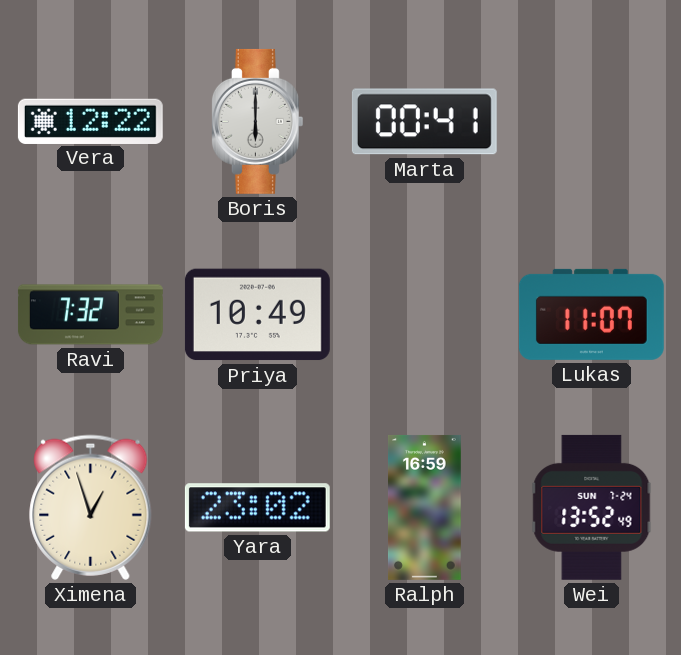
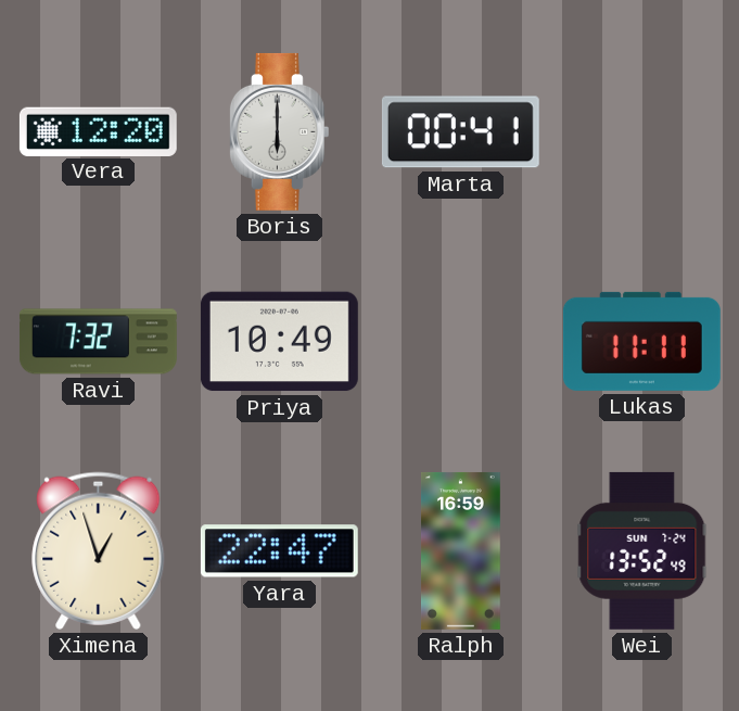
Vera: 12:22 -> 12:20 (98, 131)
Lukas: 11:07 -> 11:11 (641, 341)
Yara: 23:02 -> 22:47 (279, 551)
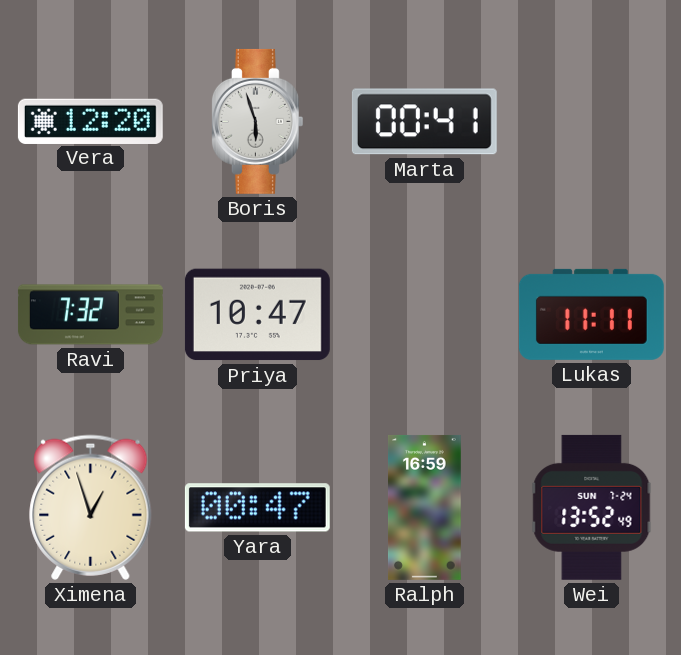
Boris: 6:00 -> 5:57 (257, 121)
Priya: 10:49 -> 10:47 (257, 315)
Yara: 22:47 -> 00:47 (257, 508)
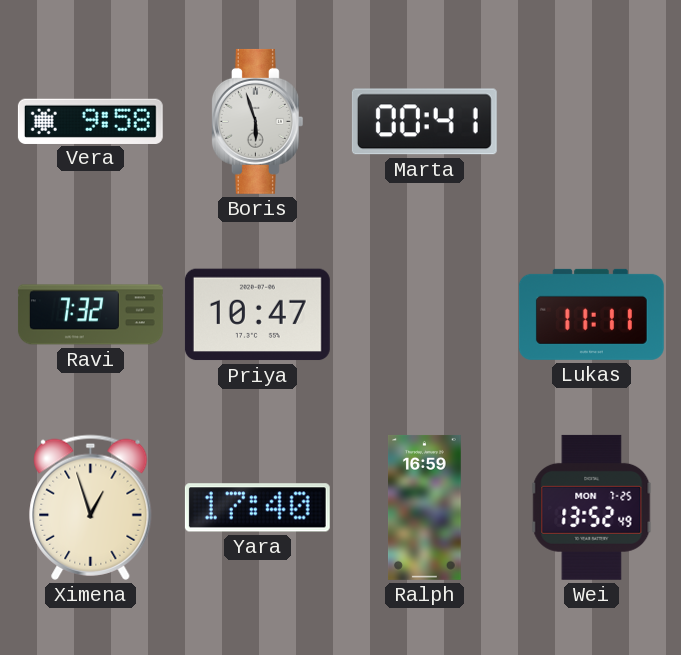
Vera: 12:20 -> 9:58 (90, 121)
Yara: 00:47 -> 17:40 (257, 508)
Wei date: SUN 7-24 -> MON 7-25 (592, 507)
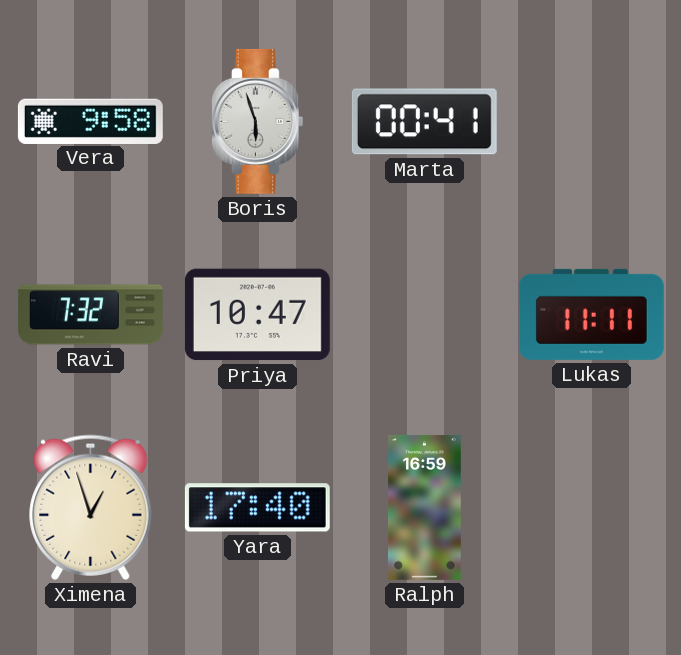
Wei: 13:52 -> none (592, 507)
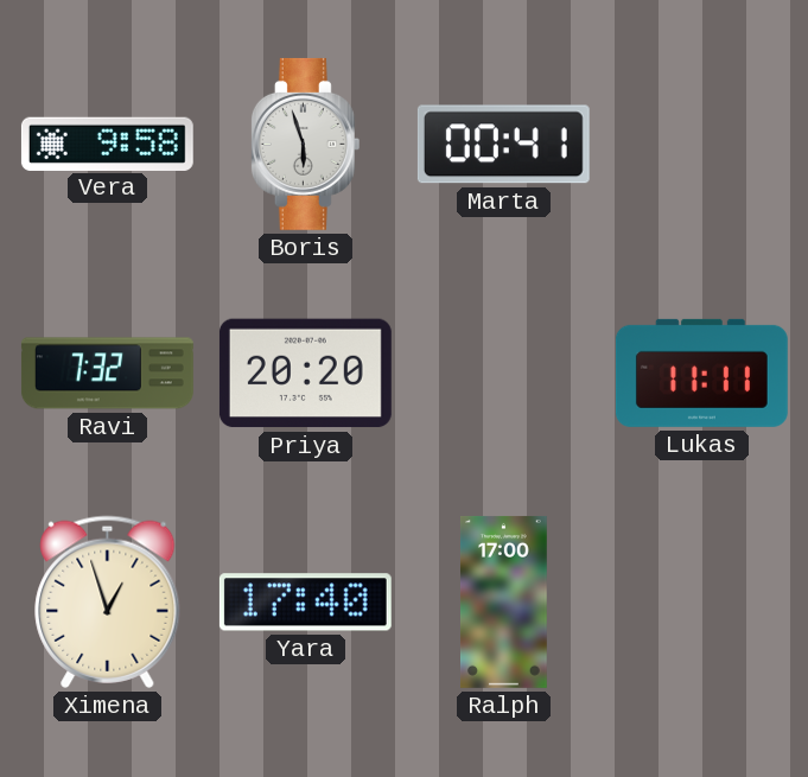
Priya: 10:47 -> 20:20 (305, 374)
Ralph: 16:59 -> 17:00 (504, 601)
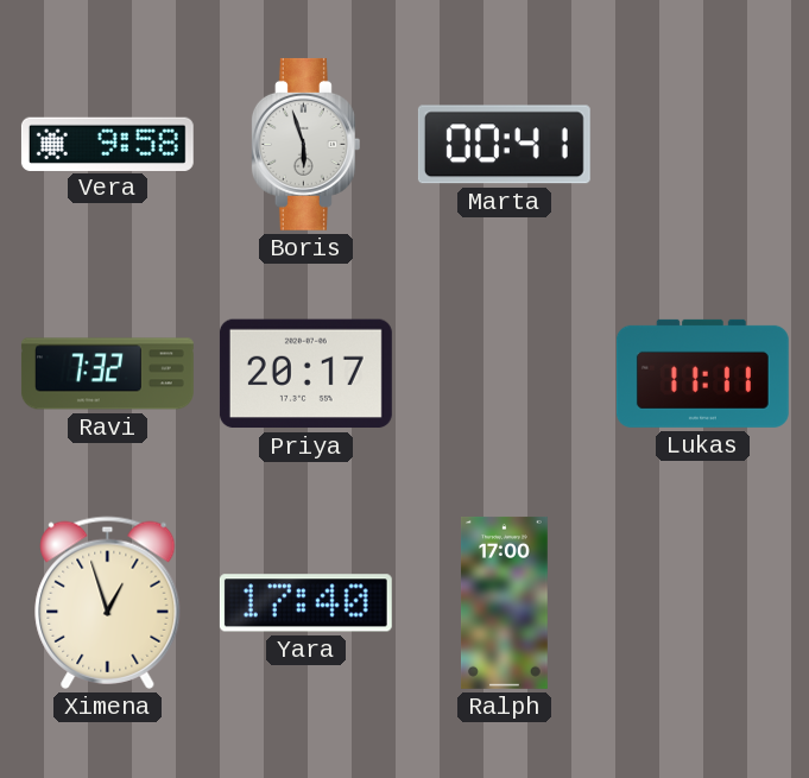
Priya: 20:20 -> 20:17 (305, 374)
